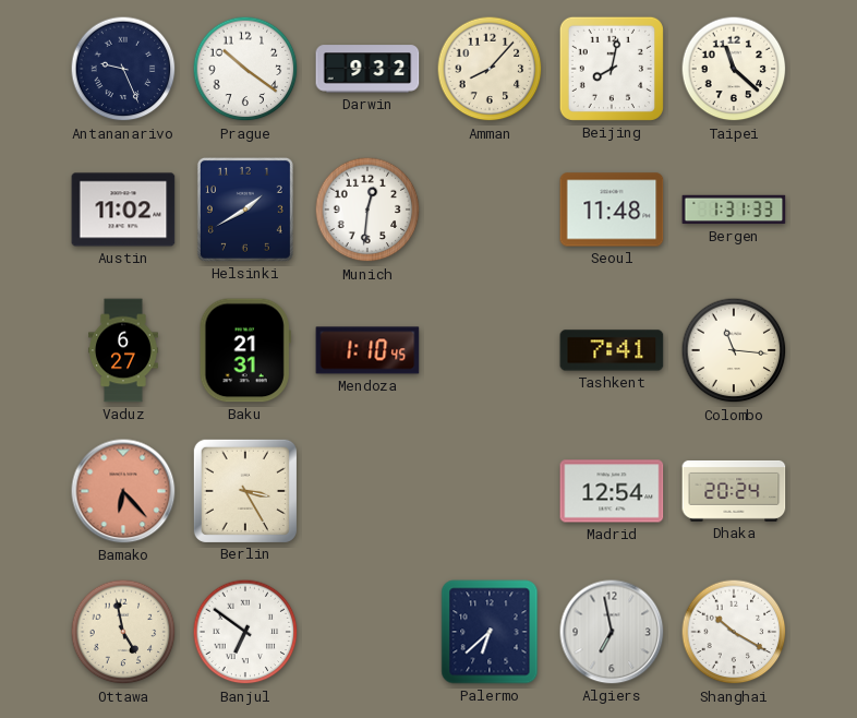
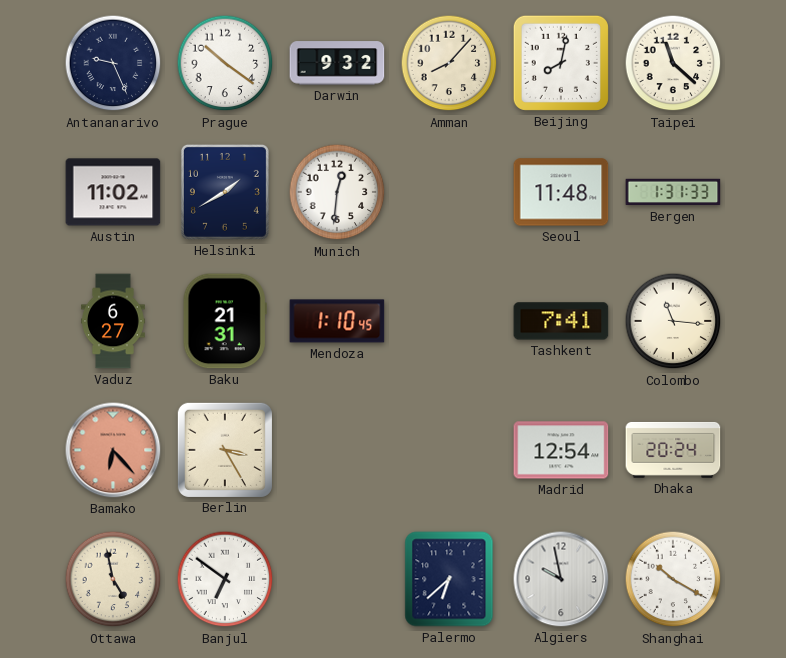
Algiers: 6:58 -> 9:58 (561, 579)
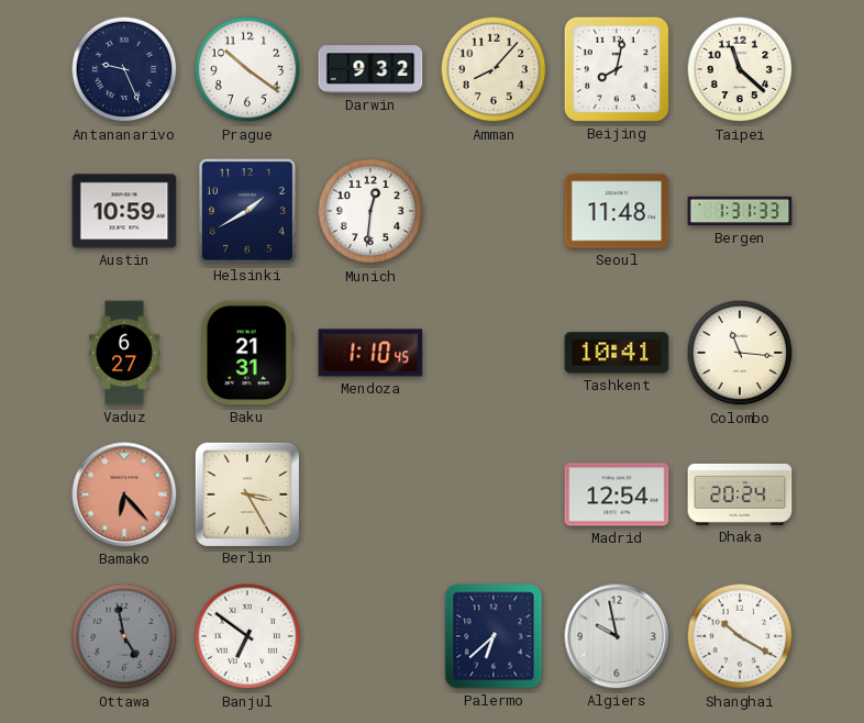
Austin: 11:02 -> 10:59 (124, 211)
Tashkent: 7:41 -> 10:41 (617, 353)
Ottawa dial: cream -> grey (124, 636)
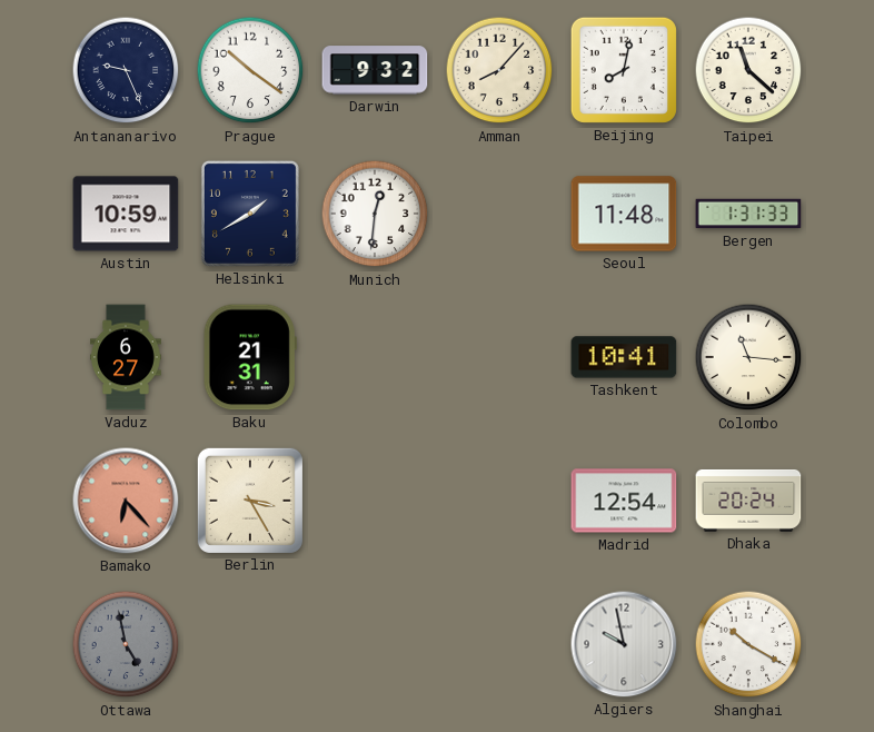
Mendoza: 1:10 -> none (370, 353)
Banjul: 6:51 -> none (247, 636)
Palermo: 6:38 -> none (494, 636)
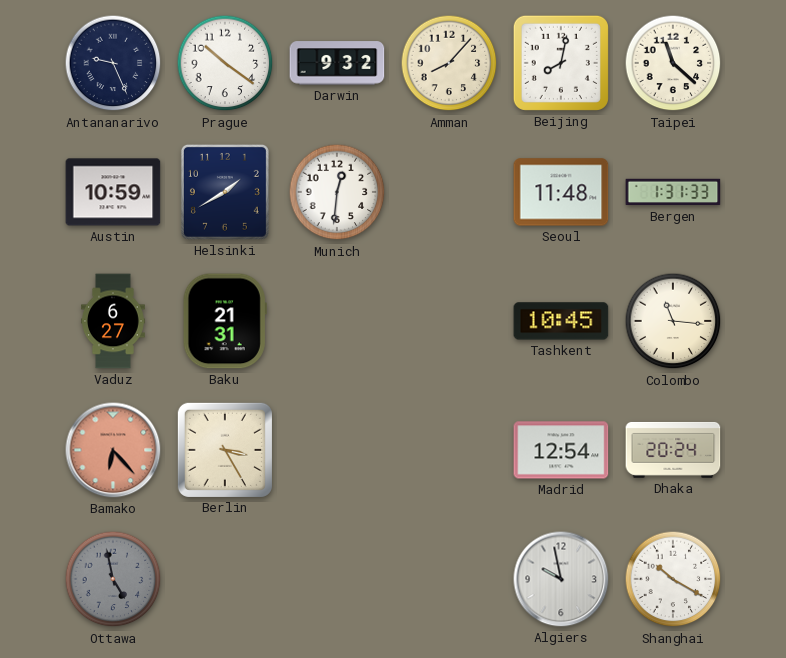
Tashkent: 10:41 -> 10:45 (561, 321)
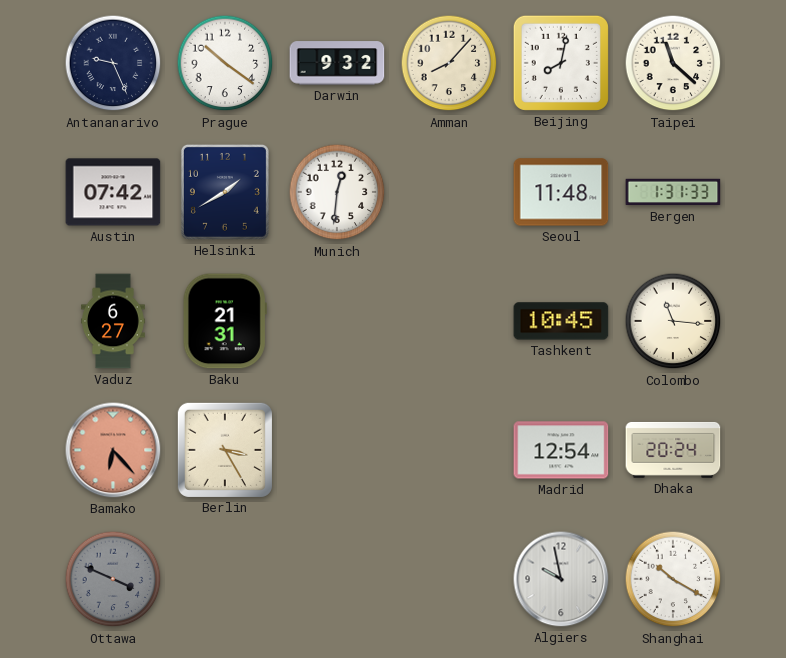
Austin: 10:59 -> 07:42 (113, 192)
Ottawa: 4:58 -> 3:49 (113, 579)
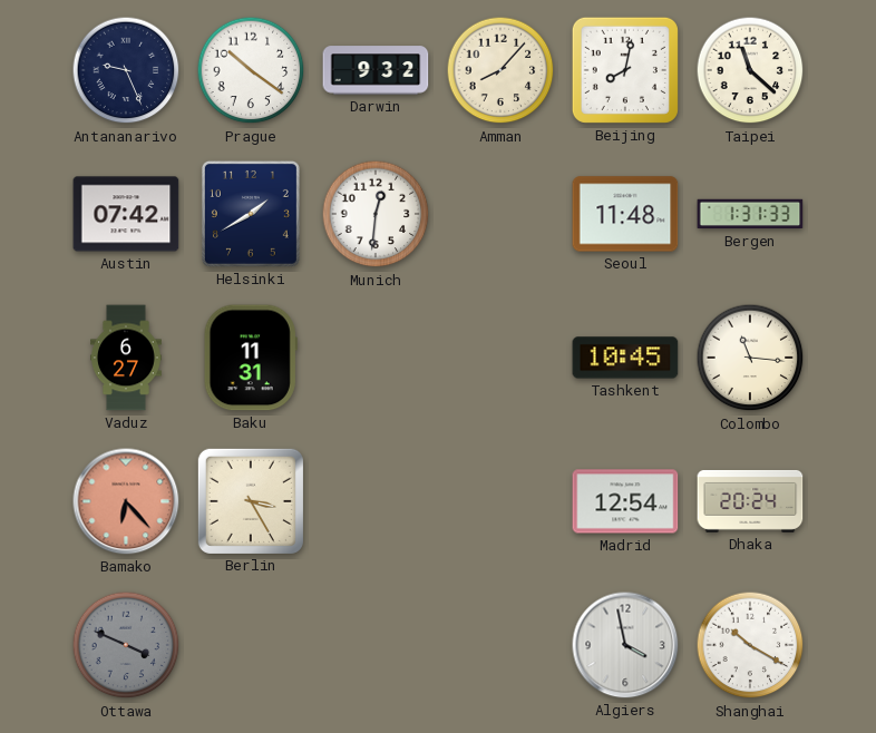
Baku: 21:31 -> 11:31 (251, 358)
Algiers: 9:58 -> 3:58 (625, 645)
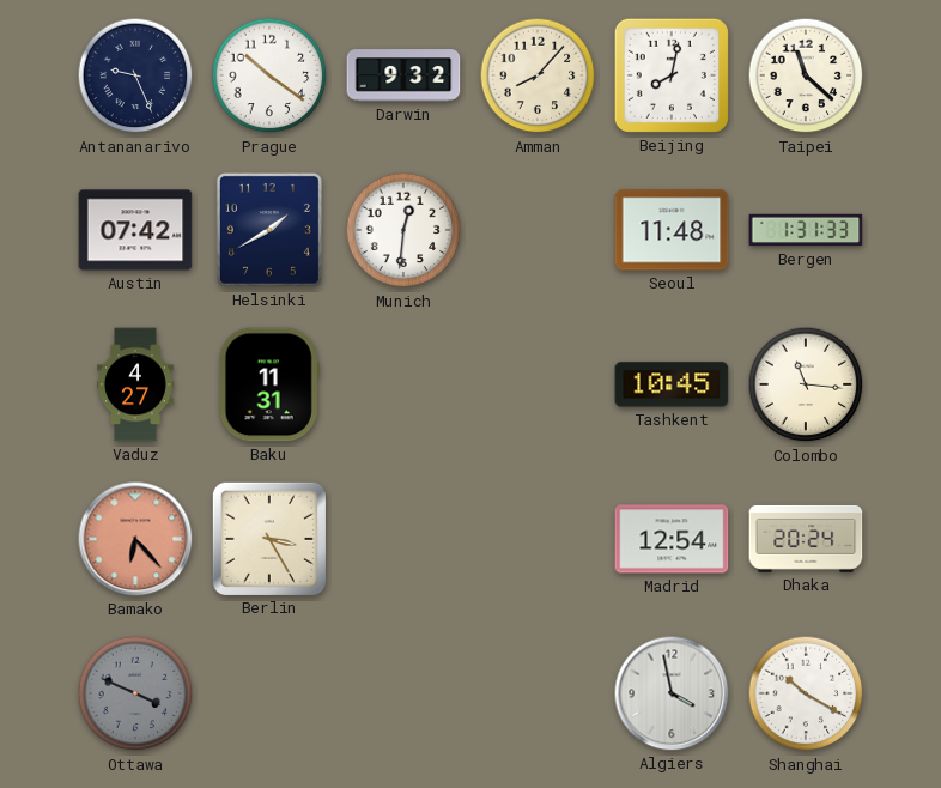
Vaduz: 6:27 -> 4:27 (136, 384)
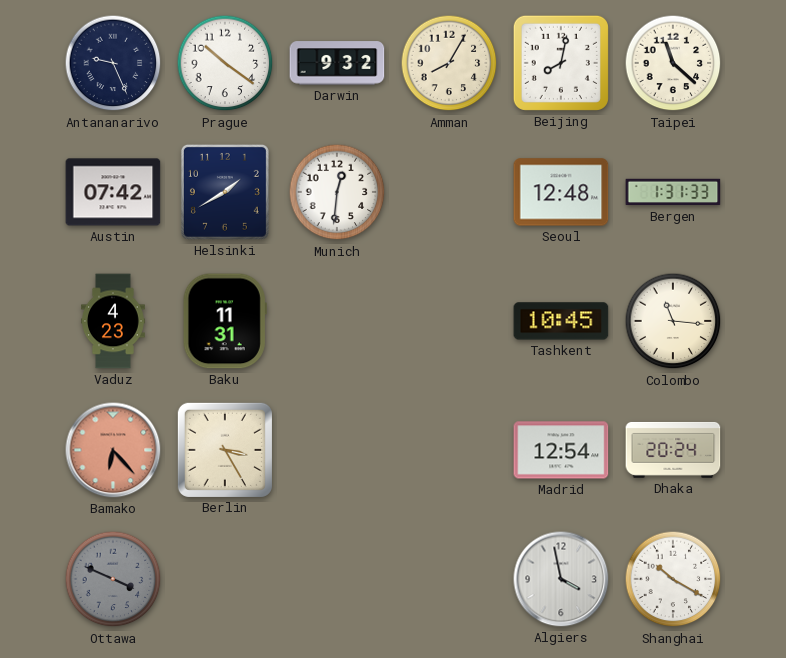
Amman: 8:07 -> 8:05 (449, 63)
Seoul: 11:48 -> 12:48 (561, 192)
Vaduz: 4:27 -> 4:23 (114, 321)
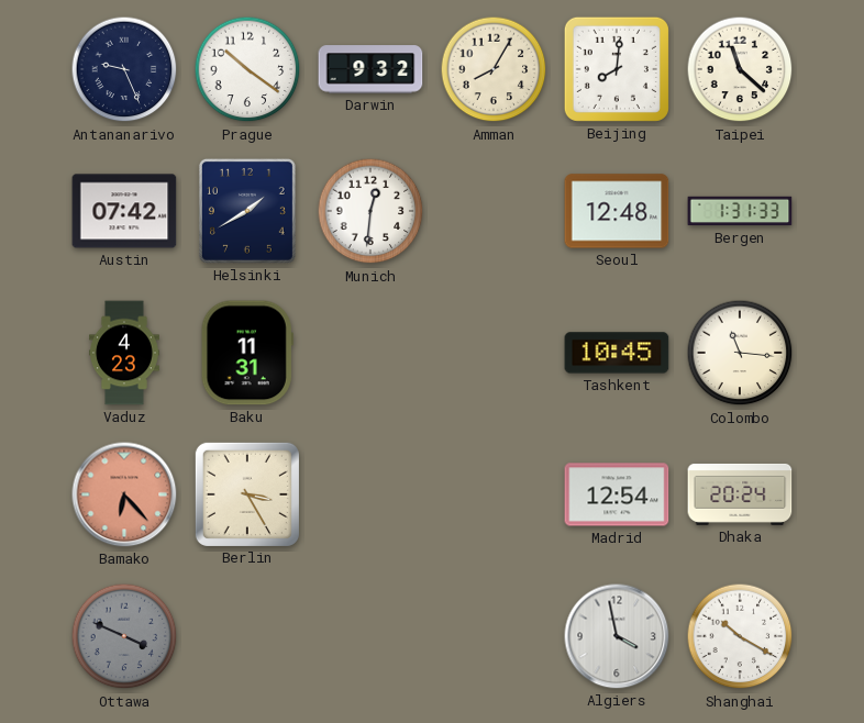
Beijing: 8:02 -> 8:01 (617, 69)
